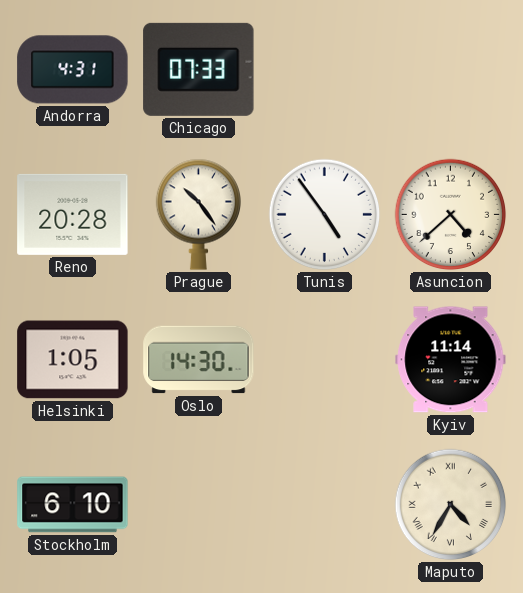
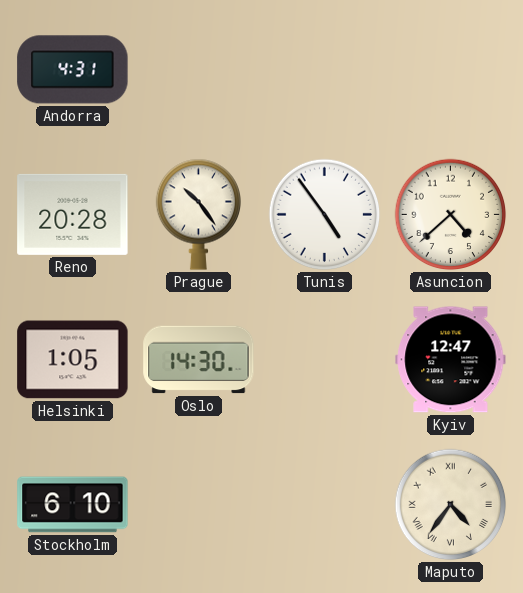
Chicago: 07:33 -> none (199, 69)
Kyiv: 11:14 -> 12:47 (451, 360)
Maputo: 4:35 -> 4:36 (451, 505)
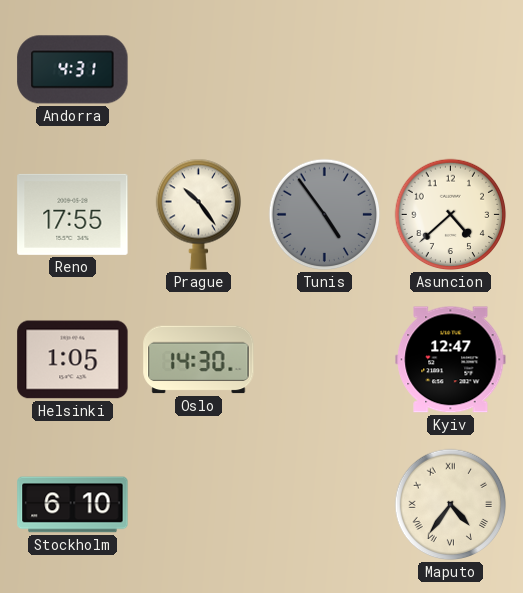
Reno: 20:28 -> 17:55 (73, 214)
Tunis dial: white -> grey (325, 215)
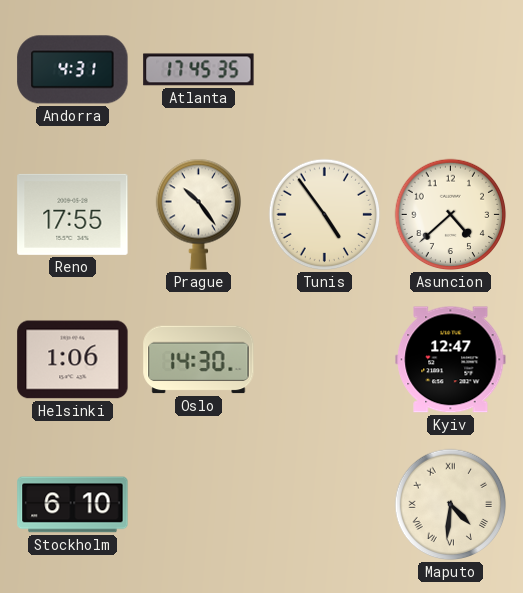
Atlanta: none -> 17:45 (199, 70)
Tunis dial: grey -> cream (325, 215)
Helsinki: 1:05 -> 1:06 (73, 360)
Maputo: 4:36 -> 4:31 (451, 505)
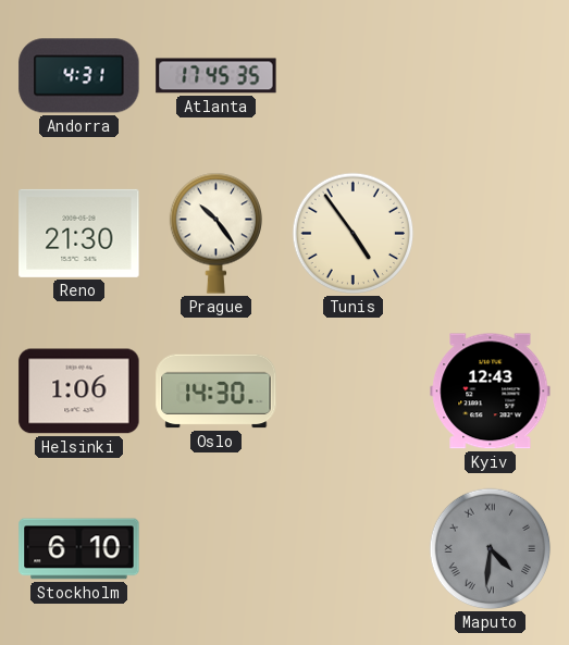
Reno: 17:55 -> 21:30 (79, 233)
Asuncion: 4:38 -> none (451, 215)
Kyiv: 12:47 -> 12:43 (491, 392)
Maputo dial: cream -> grey (491, 549)
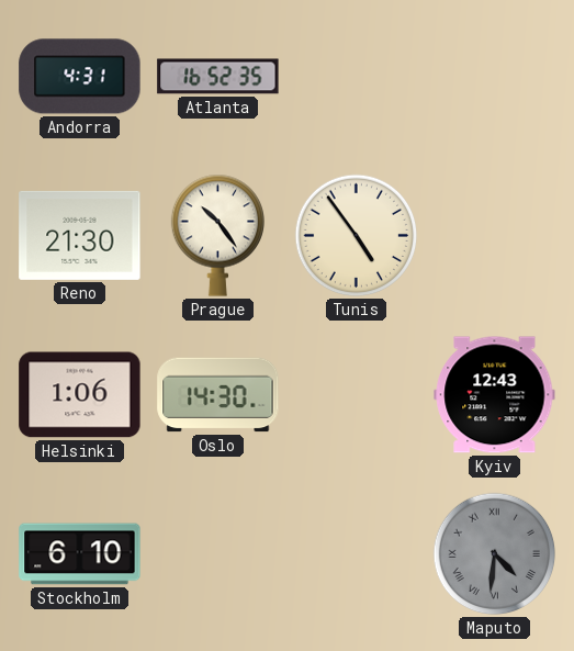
Atlanta: 17:45 -> 16:52 (218, 77)
